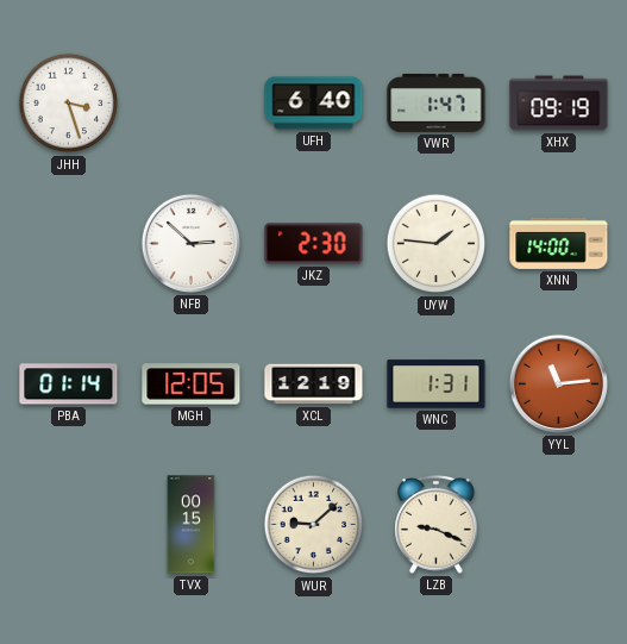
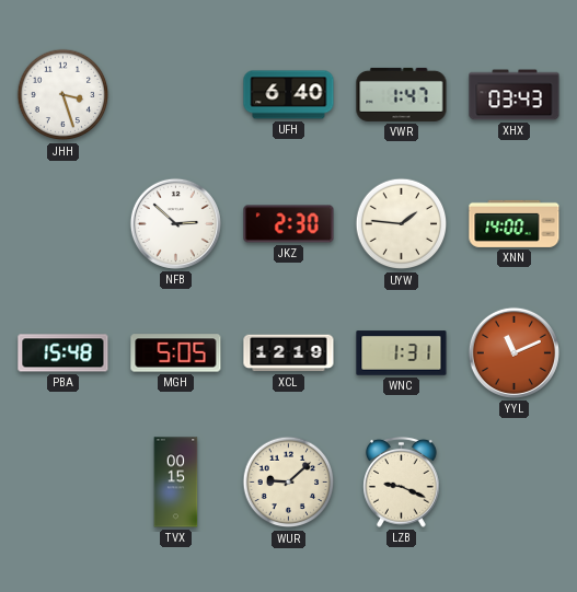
XHX: 09:19 -> 03:43 (515, 95)
PBA: 01:14 -> 15:48 (64, 353)
MGH: 12:05 -> 5:05 (176, 353)
YYL: 11:14 -> 11:11 (513, 352)
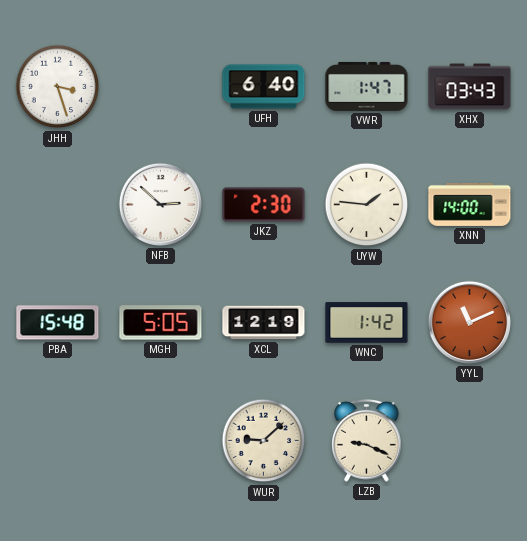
WNC: 1:31 -> 1:42 (367, 323)
TVX: 00:15 -> none (176, 483)
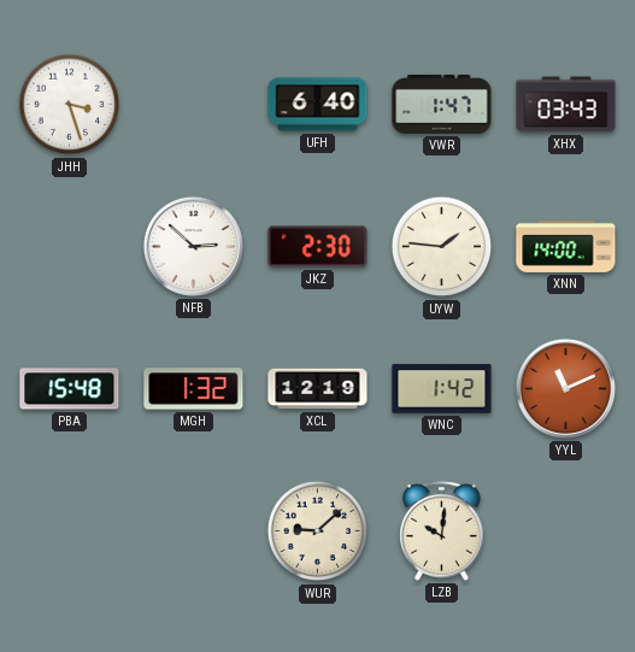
MGH: 5:05 -> 1:32 (194, 389)
LZB: 9:19 -> 10:01 (442, 531)
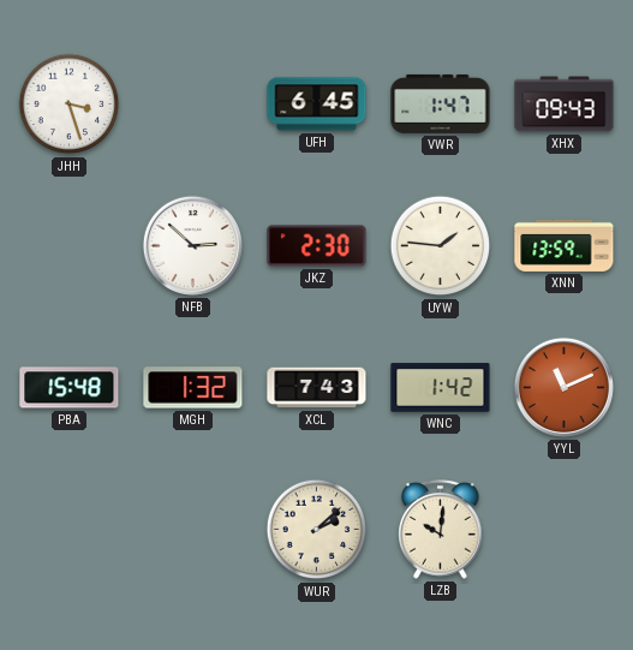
UFH: 6:40 -> 6:45 (317, 105)
XHX: 03:43 -> 09:43 (565, 105)
XNN: 14:00 -> 13:59 (565, 245)
XCL: 12:19 -> 7:43 (317, 388)
WUR: 9:08 -> 2:08 (317, 530)
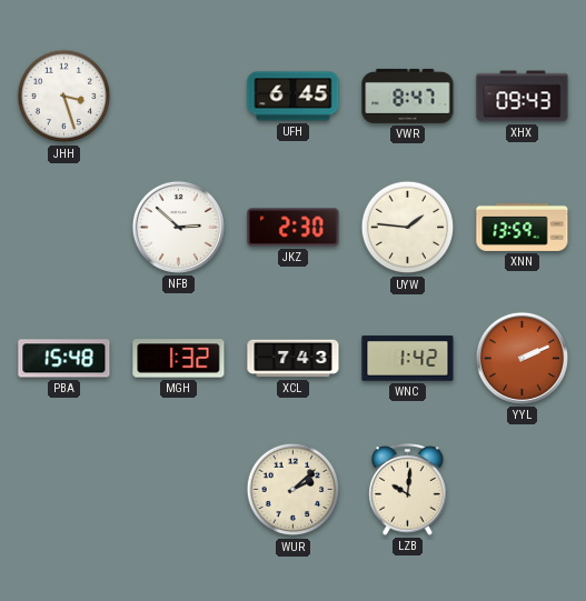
VWR: 1:47 -> 8:47 (408, 96)
YYL: 11:11 -> 2:11 (522, 358)
